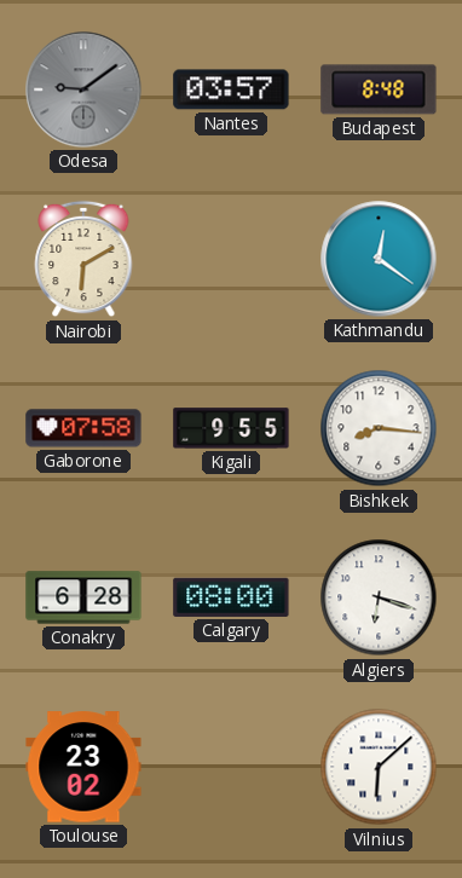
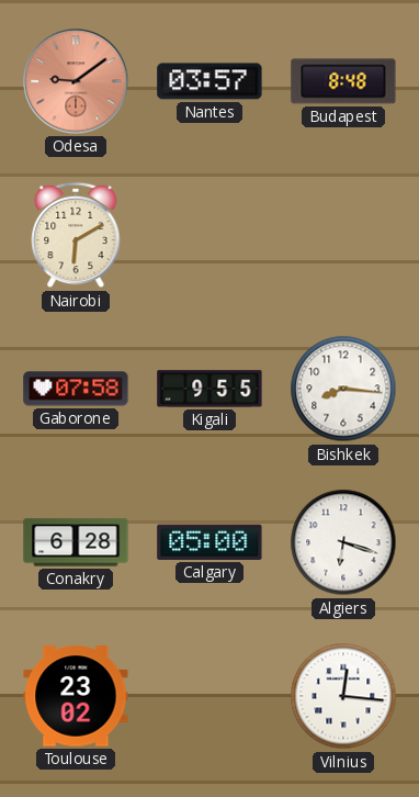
Odesa dial: grey -> salmon (76, 81)
Kathmandu: 12:21 -> none (379, 259)
Calgary: 08:00 -> 05:00 (209, 542)
Vilnius: 6:08 -> 12:16 (343, 696)
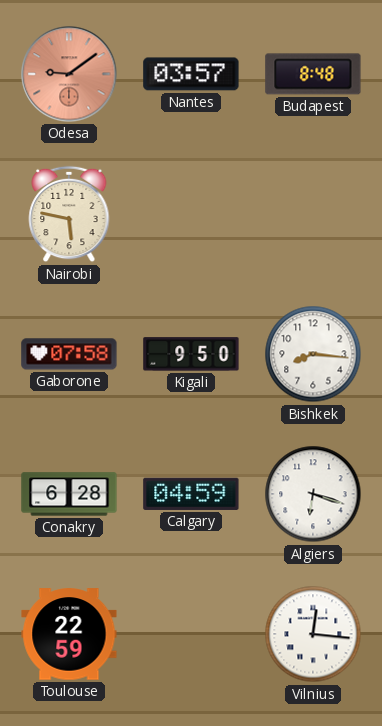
Nairobi: 6:10 -> 5:47 (69, 214)
Kigali: 9:55 -> 9:50 (191, 354)
Calgary: 05:00 -> 04:59 (191, 494)
Toulouse: 23:02 -> 22:59 (69, 634)
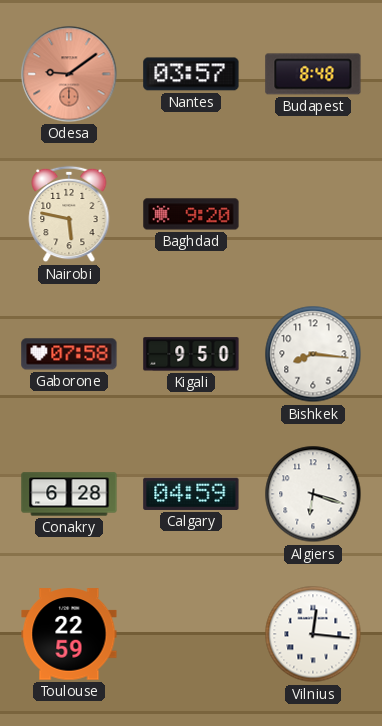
Baghdad: none -> 9:20 (191, 214)
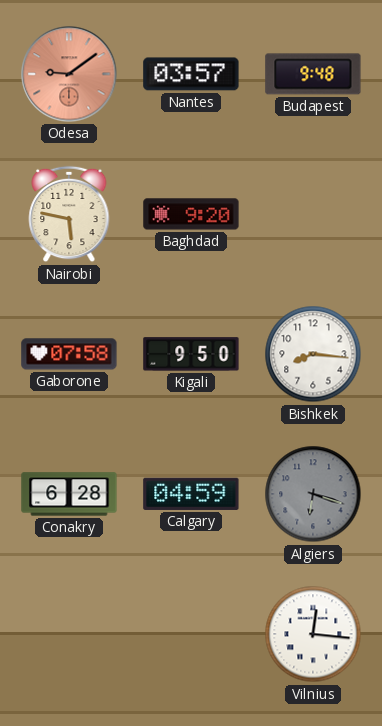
Budapest: 8:48 -> 9:48 (313, 74)
Algiers dial: white -> grey (313, 494)
Toulouse: 22:59 -> none (69, 634)
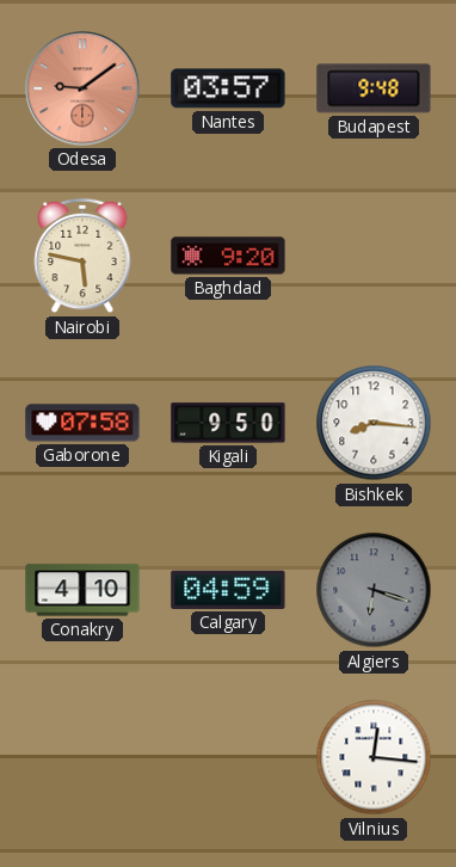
Conakry: 6:28 -> 4:10 (82, 590)
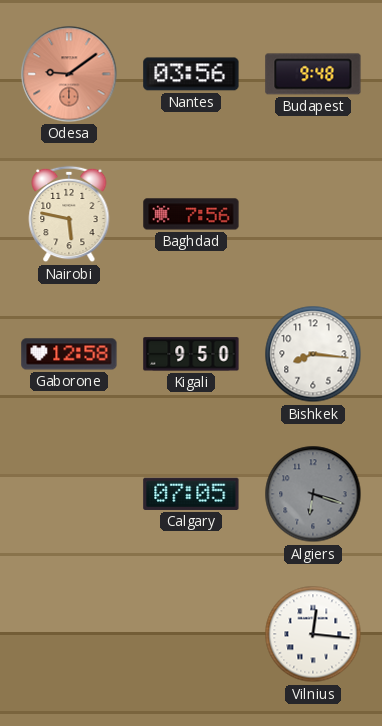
Nantes: 03:57 -> 03:56 (191, 74)
Baghdad: 9:20 -> 7:56 (191, 214)
Gaborone: 07:58 -> 12:58 (69, 354)
Conakry: 4:10 -> none (82, 590)
Calgary: 04:59 -> 07:05 (191, 494)
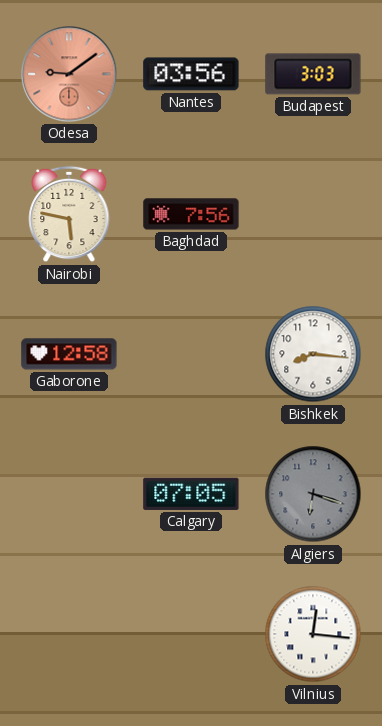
Budapest: 9:48 -> 3:03 (313, 74)
Kigali: 9:50 -> none (191, 354)
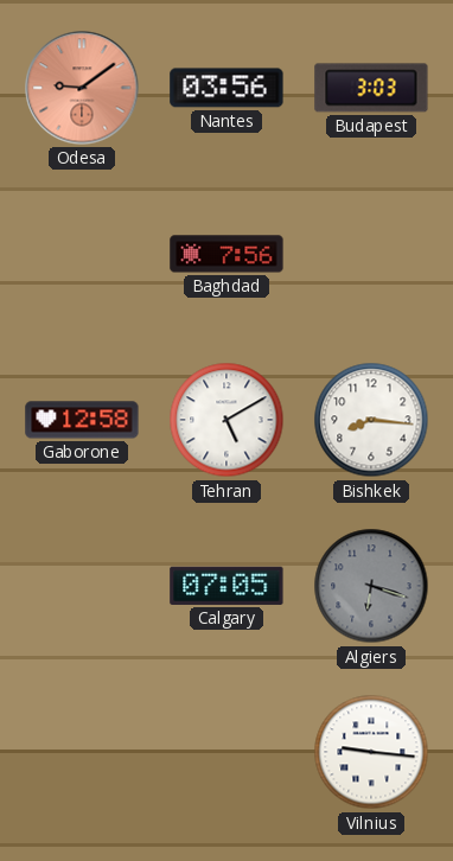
Nairobi: 5:47 -> none (69, 214)
Tehran: none -> 5:10 (226, 420)
Vilnius: 12:16 -> 9:16 (371, 752)
